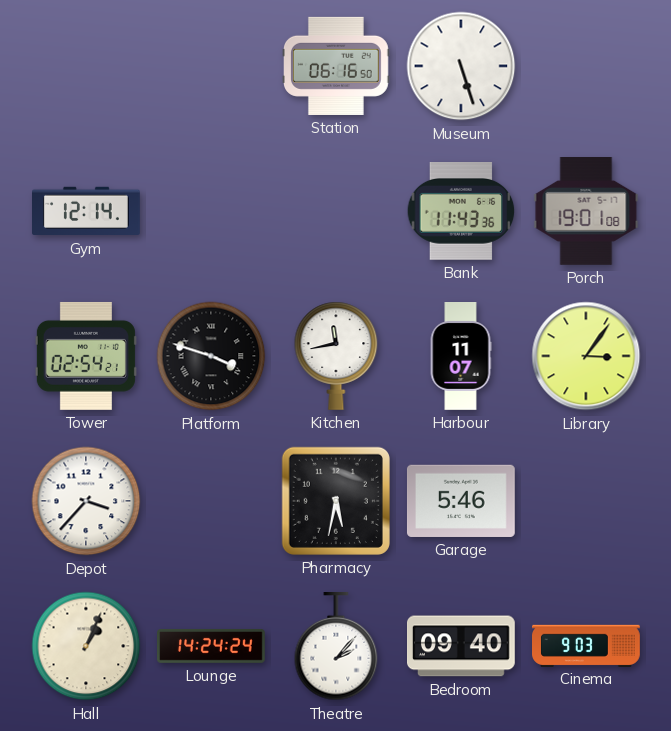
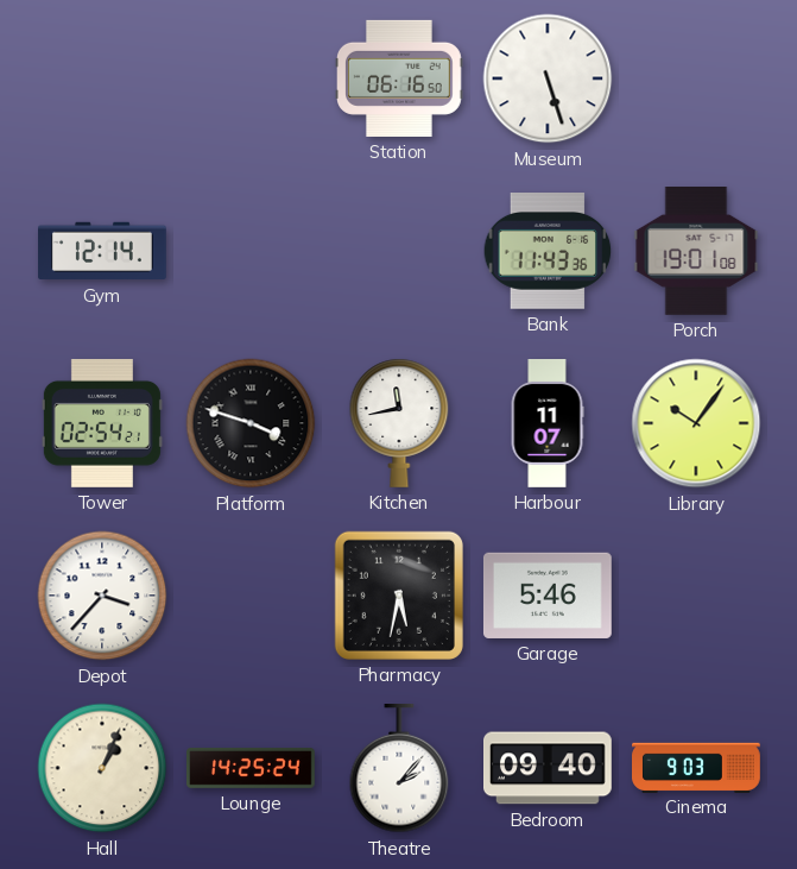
Library: 3:06 -> 10:06 (696, 423)
Lounge: 14:24 -> 14:25 (252, 769)
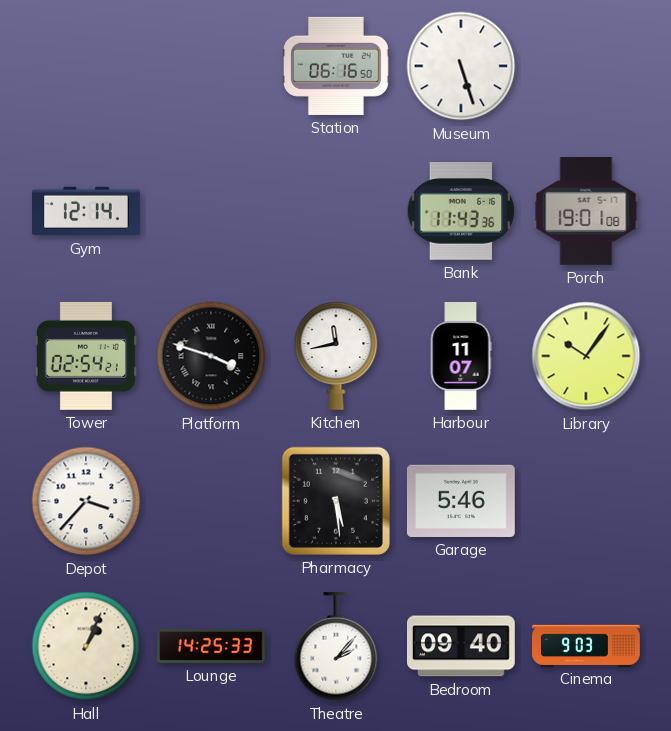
Pharmacy: 5:32 -> 5:29 (336, 501)
Lounge: 14:25:24 -> 14:25:33 (212, 647)
